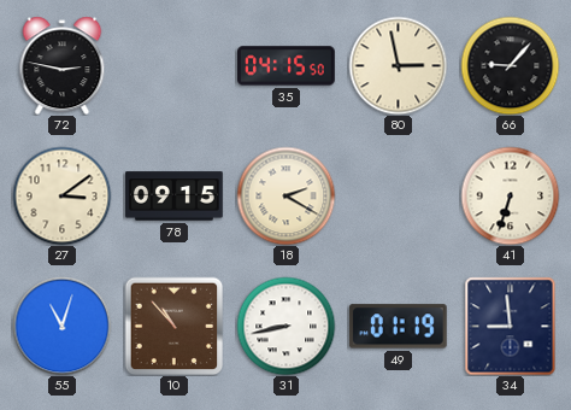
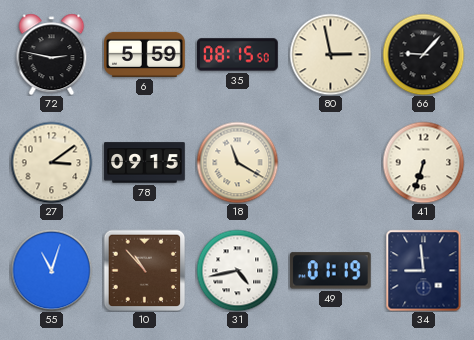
6: none -> 5:59 (145, 54)
35: 04:15 -> 08:15 (238, 55)
18: 2:20 -> 11:20 (237, 162)
31: 8:43 -> 4:43 (237, 270)
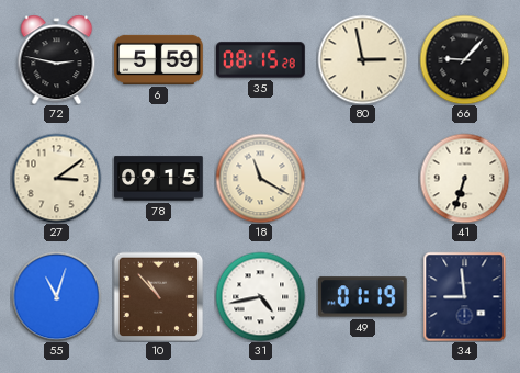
35: 08:15:50 -> 08:15:28 (261, 60)
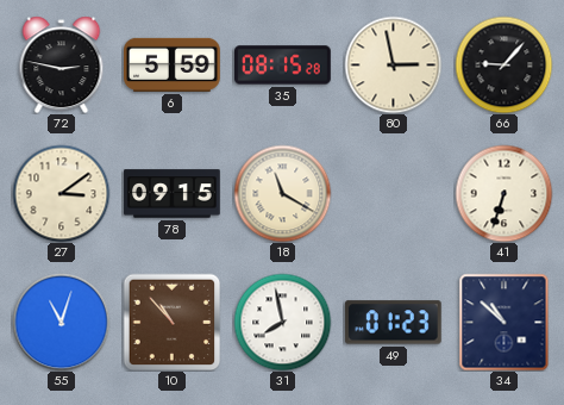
31: 4:43 -> 7:58 (282, 322)
49: 01:19 -> 01:23 (393, 323)
34: 8:59 -> 10:52 (505, 322)
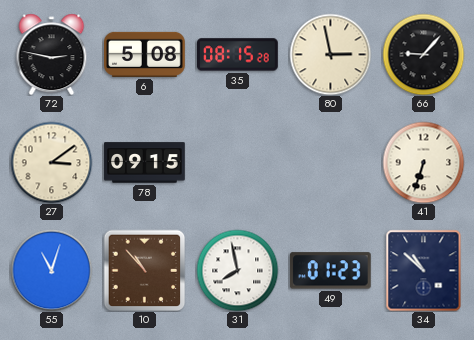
6: 5:59 -> 5:08 (145, 54)
18: 11:20 -> none (282, 193)
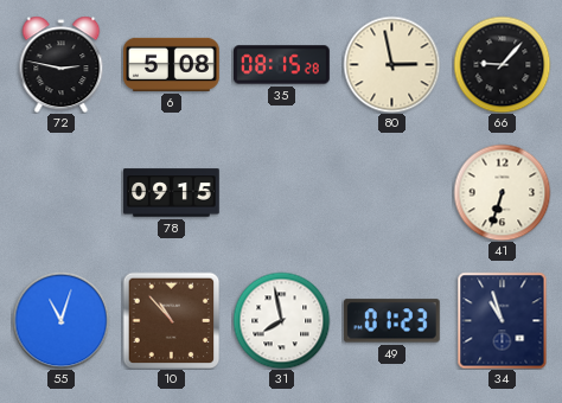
27: 3:09 -> none (51, 162)
34: 10:52 -> 10:57 (503, 320)
